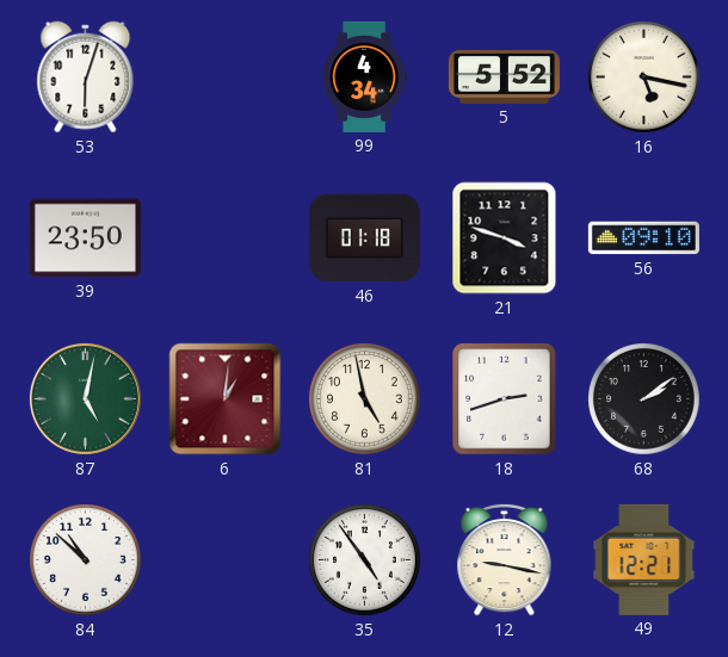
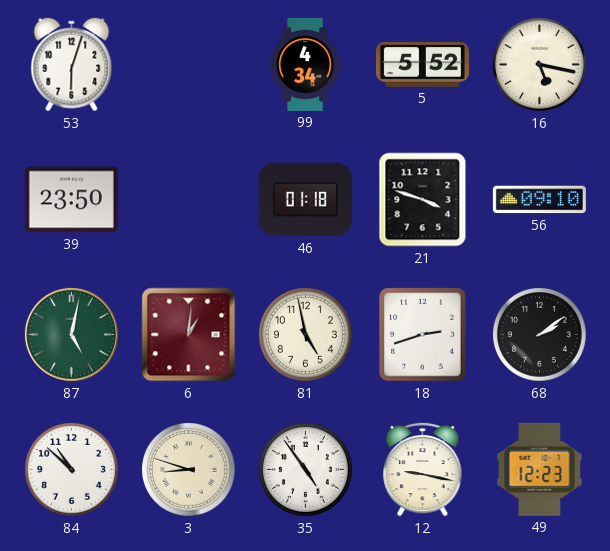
3: none -> 8:48 (189, 470)
49: 12:21 -> 12:23 (540, 469)
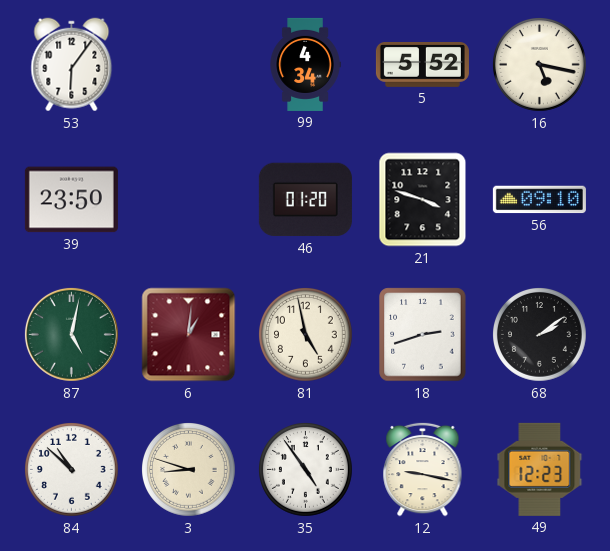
53: 6:03 -> 6:06 (72, 65)
46: 01:18 -> 01:20 (305, 200)
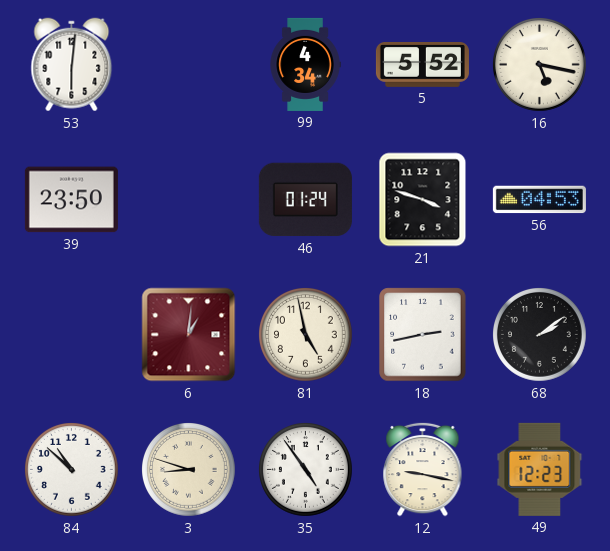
53: 6:06 -> 6:01 (72, 65)
46: 01:20 -> 01:24 (305, 200)
56: 09:10 -> 04:53 (539, 200)
87: 5:02 -> none (71, 334)
18: 2:42 -> 2:43 (423, 335)
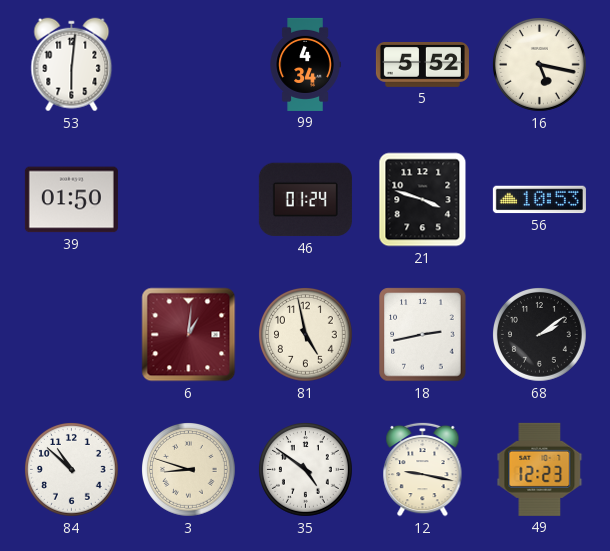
39: 23:50 -> 01:50 (71, 200)
56: 04:53 -> 10:53 (539, 200)
35: 4:54 -> 4:51 (306, 470)
